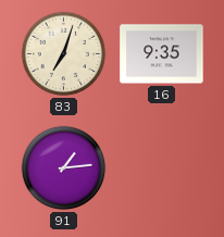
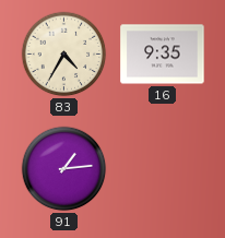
83: 7:03 -> 4:35 (64, 55)
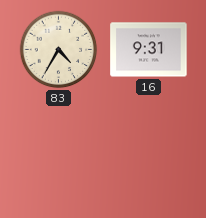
16: 9:35 -> 9:31 (149, 50)
91: 1:14 -> none (64, 169)
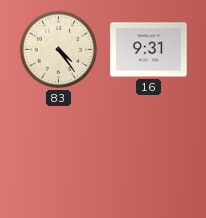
83: 4:35 -> 4:24 (59, 50)
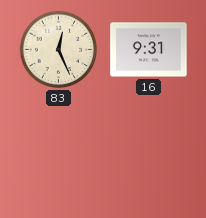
83: 4:24 -> 12:26 (59, 50)
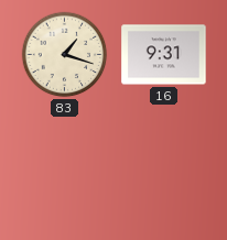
83: 12:26 -> 1:18 (65, 55)
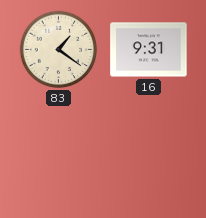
83: 1:18 -> 1:21 (59, 50)
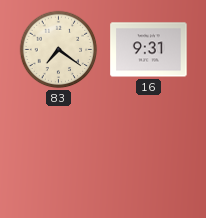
83: 1:21 -> 7:21 (59, 50)
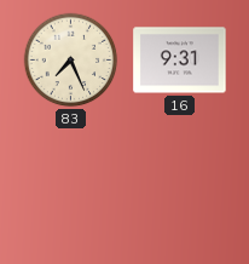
83: 7:21 -> 7:26 (71, 61)
